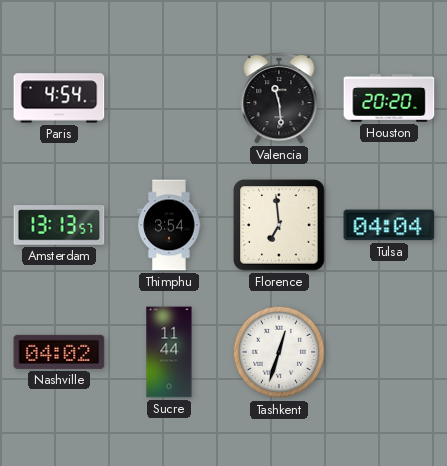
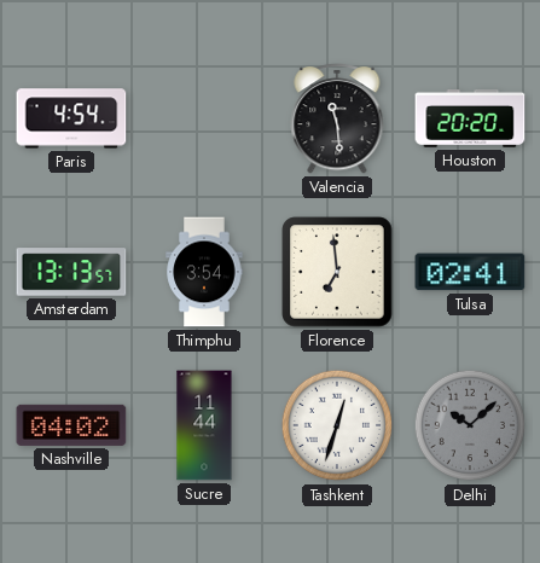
Tulsa: 04:04 -> 02:41 (470, 272)
Delhi: none -> 10:08 (470, 425)
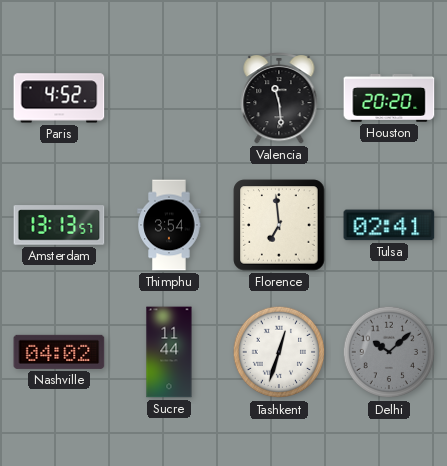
Paris: 4:54 -> 4:52 (59, 98)
